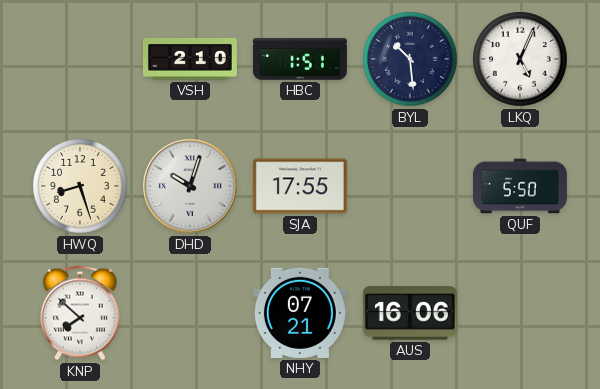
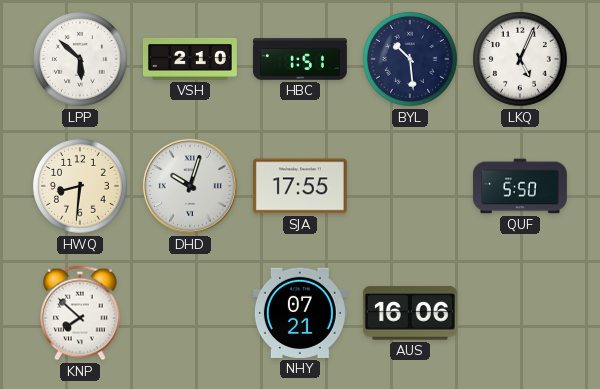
LPP: none -> 5:52 (80, 59)
HWQ: 8:27 -> 8:31 (80, 186)
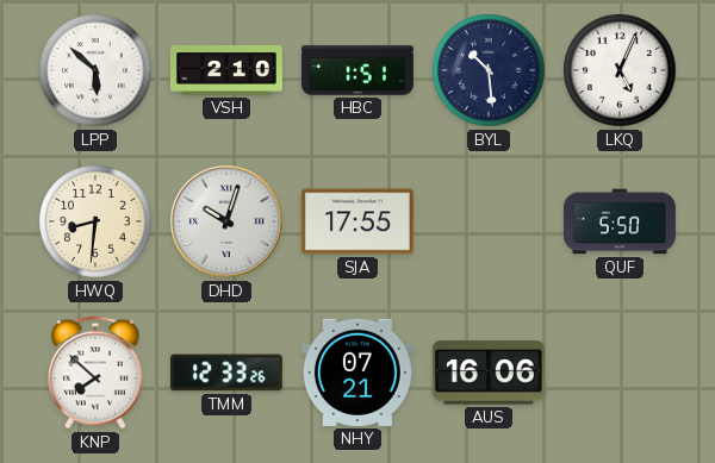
TMM: none -> 12:33 (226, 373)
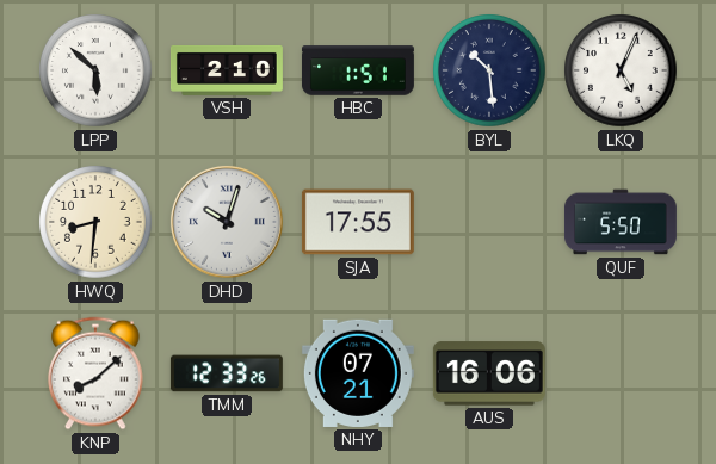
KNP: 7:52 -> 8:08 (95, 373)
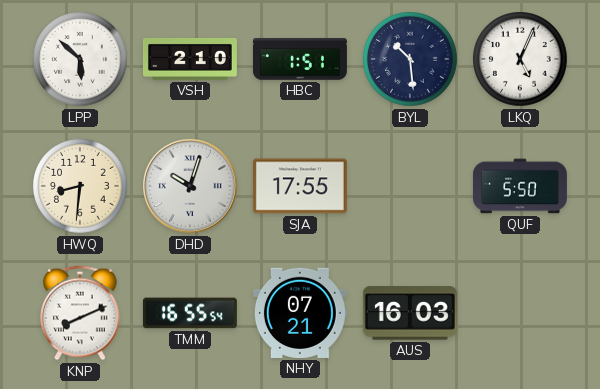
KNP: 8:08 -> 8:11 (80, 313)
TMM: 12:33 -> 16:55 (190, 313)
AUS: 16:06 -> 16:03 (410, 313)
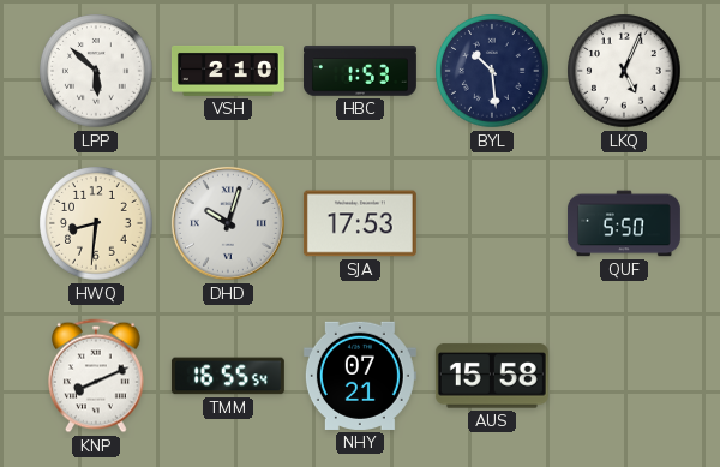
HBC: 1:51 -> 1:53 (360, 71)
SJA: 17:55 -> 17:53 (360, 223)
AUS: 16:03 -> 15:58 (492, 376)
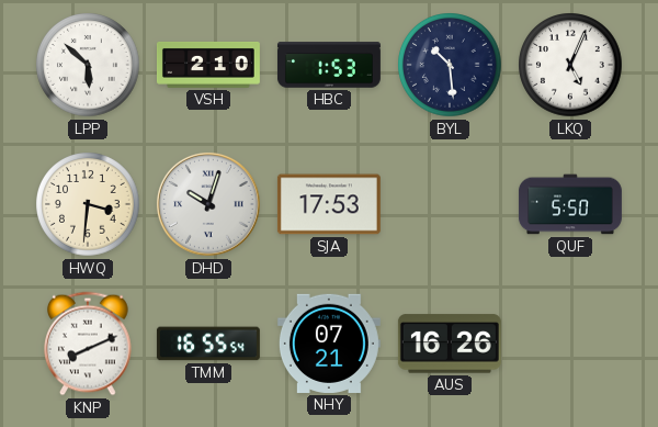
HWQ: 8:31 -> 3:31 (88, 204)
AUS: 15:58 -> 16:26 (450, 344)
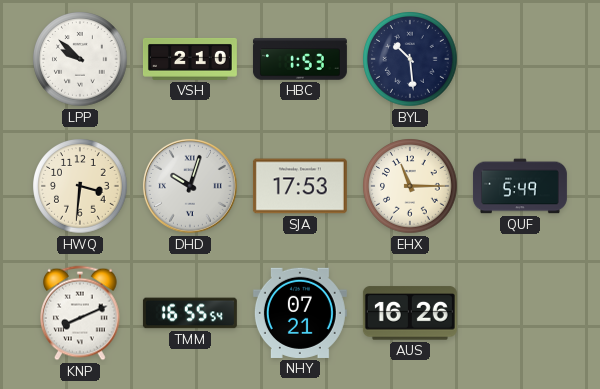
LPP: 5:52 -> 9:52 (80, 59)
LKQ: 5:04 -> none (570, 65)
EHX: none -> 11:15 (410, 186)
QUF: 5:50 -> 5:49 (520, 186)
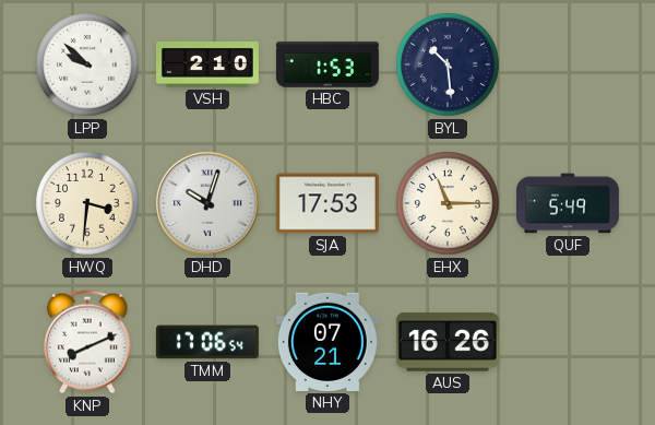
TMM: 16:55 -> 17:06 (207, 342)
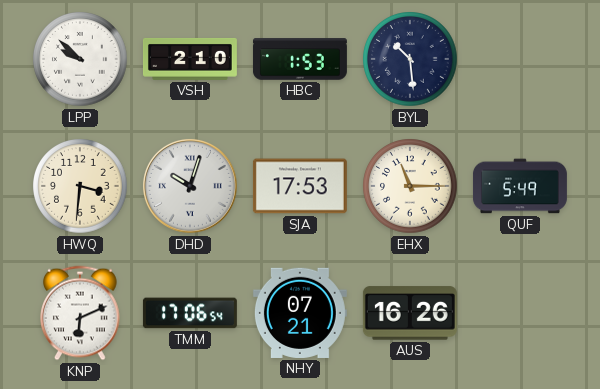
KNP: 8:11 -> 6:11 (80, 313)
